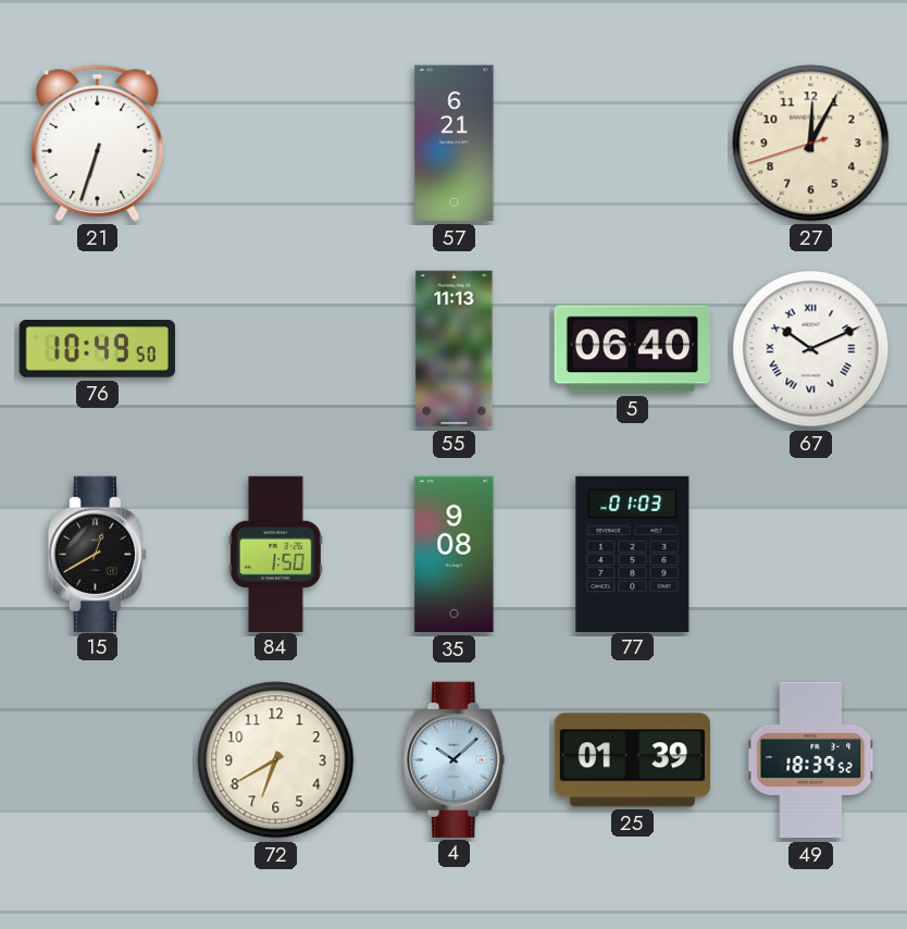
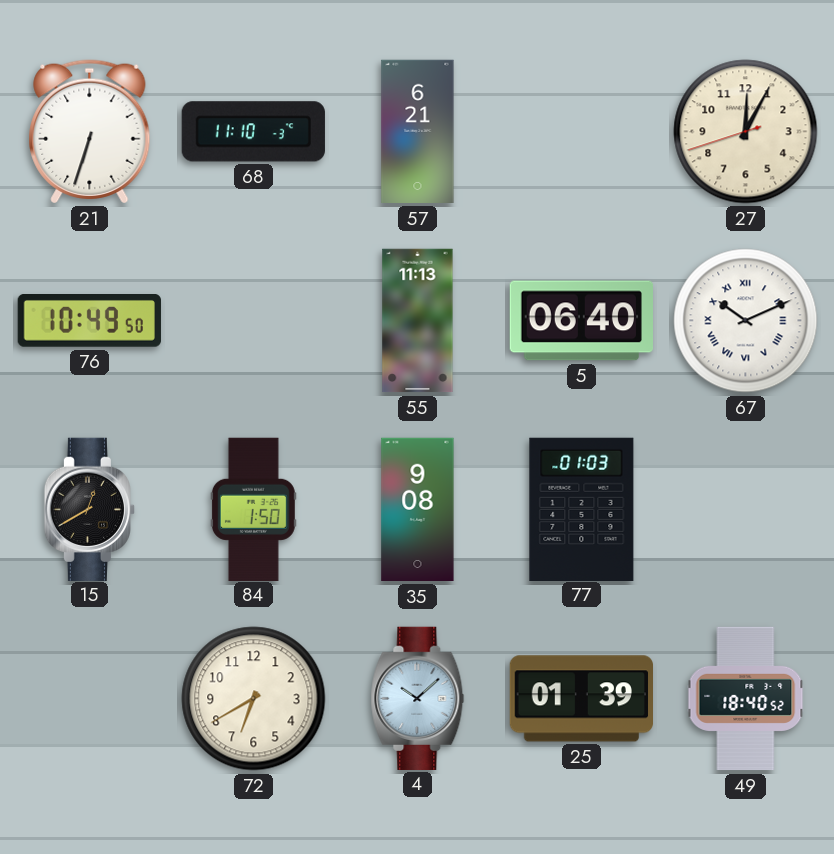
68: none -> 11:10 (253, 132)
49: 18:39 -> 18:40 (746, 699)
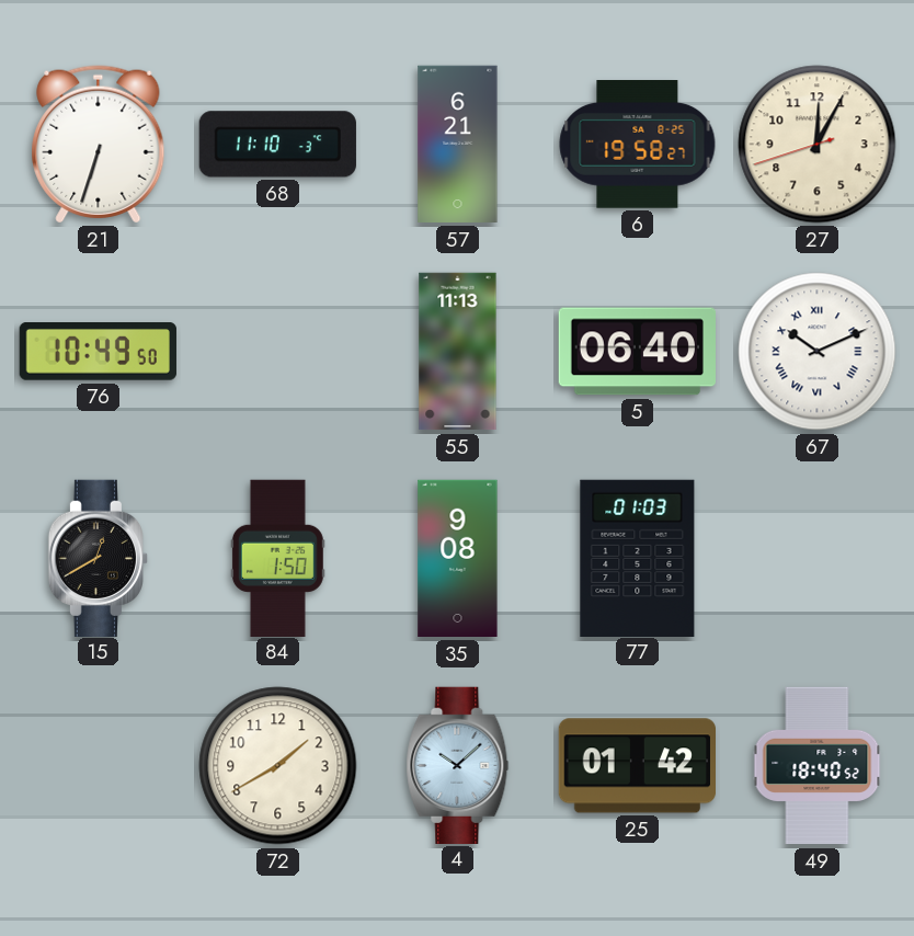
6: none -> 19:58 (638, 145)
72: 6:40 -> 1:40 (278, 766)
25: 01:39 -> 01:42 (637, 766)
